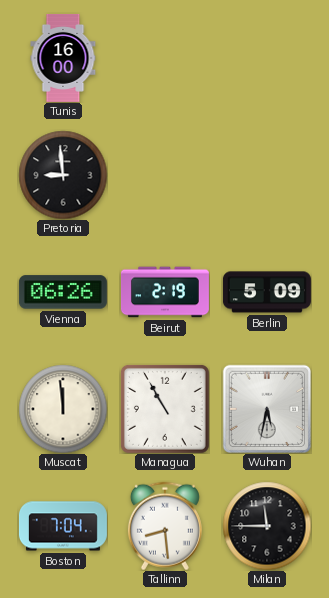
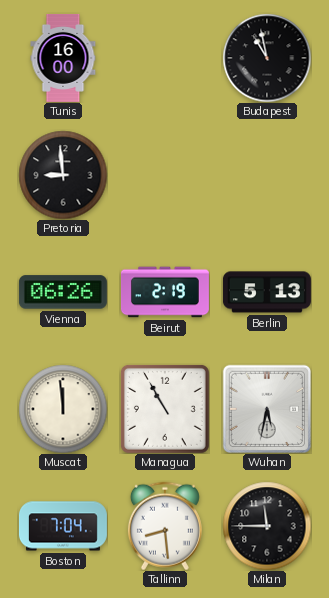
Budapest: none -> 10:58 (267, 58)
Berlin: 5:09 -> 5:13 (267, 292)
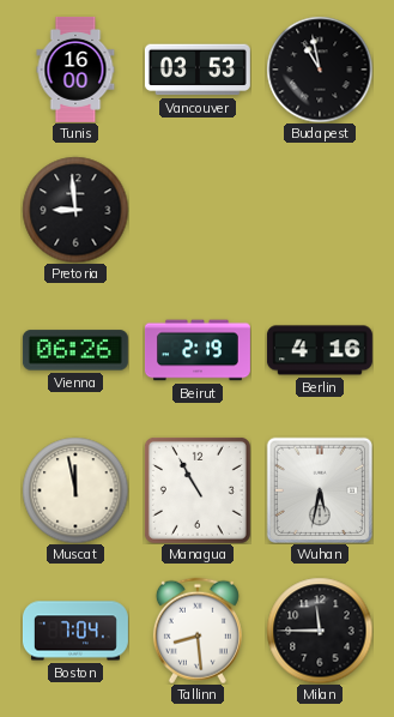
Vancouver: none -> 03:53 (198, 70)
Berlin: 5:13 -> 4:16 (320, 350)
Muscat: 11:59 -> 11:58 (75, 490)
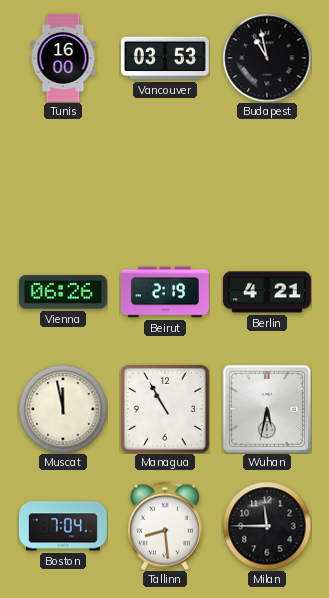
Pretoria: 8:59 -> none (75, 210)
Berlin: 4:16 -> 4:21 (267, 292)
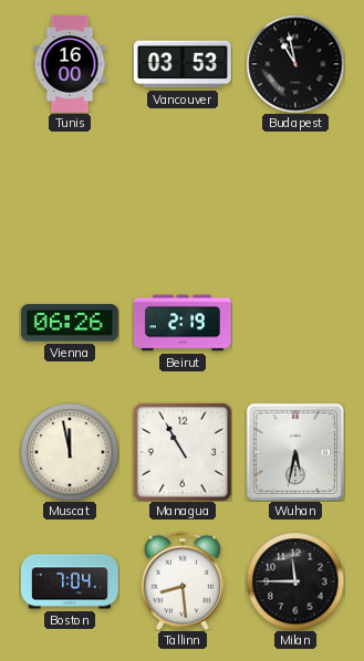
Berlin: 4:21 -> none (267, 292)
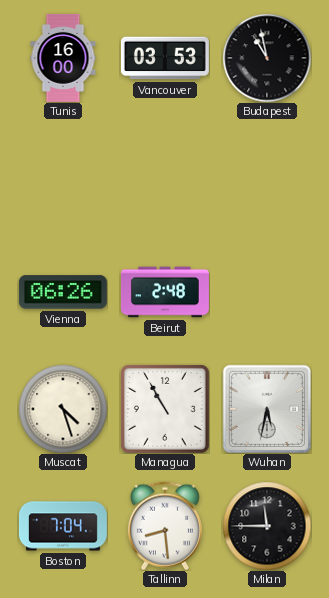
Beirut: 2:19 -> 2:48 (165, 292)
Muscat: 11:58 -> 4:27 (63, 409)
